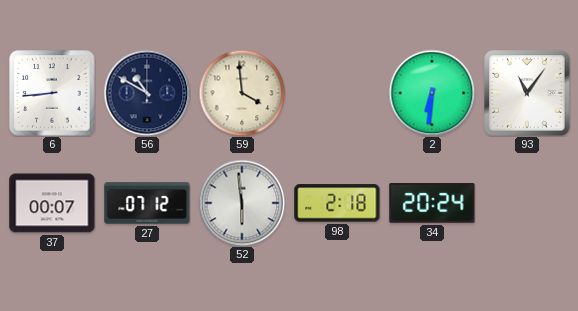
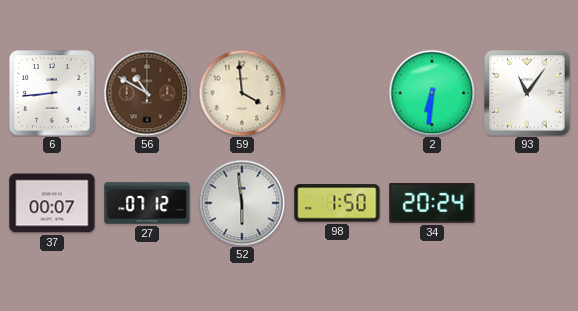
56 dial: navy -> brown (147, 93)
98: 2:18 -> 1:50 (337, 203)
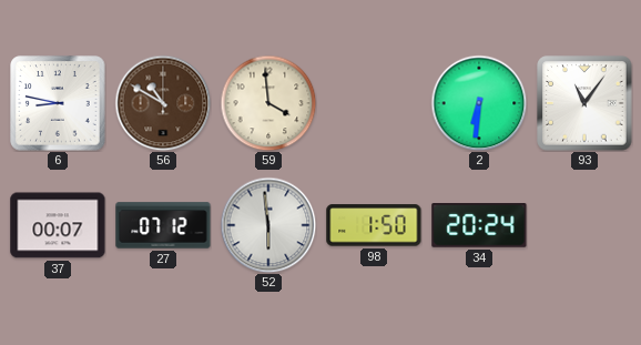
6: 8:44 -> 8:47 (58, 103)
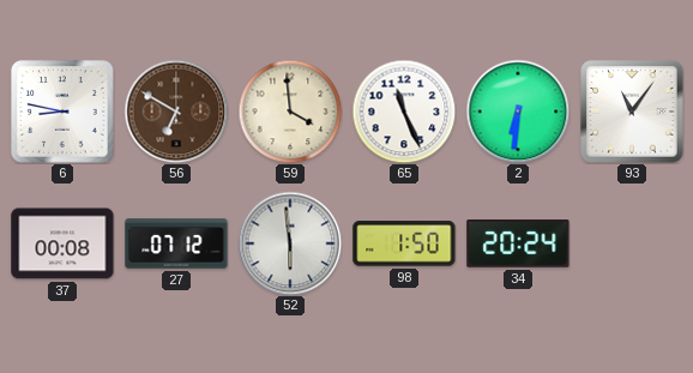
56: 10:50 -> 6:50 (176, 112)
65: none -> 11:26 (404, 112)
37: 00:07 -> 00:08 (62, 243)
